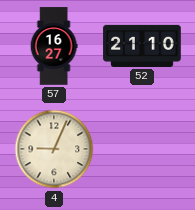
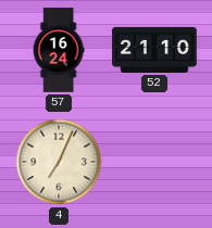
57: 16:27 -> 16:24 (59, 50)
4: 9:04 -> 7:04 (59, 162)
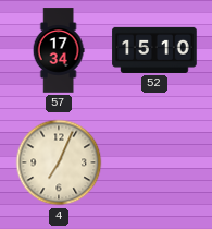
57: 16:24 -> 17:34 (59, 50)
52: 21:10 -> 15:10 (154, 50)
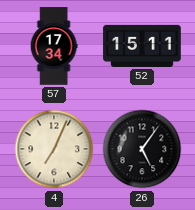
52: 15:10 -> 15:11 (142, 46)
26: none -> 5:06 (142, 149)
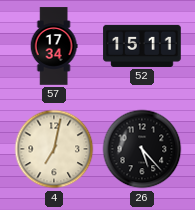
4: 7:04 -> 7:02 (54, 149)
26: 5:06 -> 5:23 (142, 149)
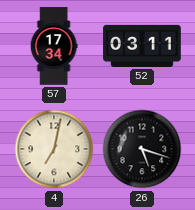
52: 15:11 -> 03:11 (142, 46)
26: 5:23 -> 5:18 (142, 149)
